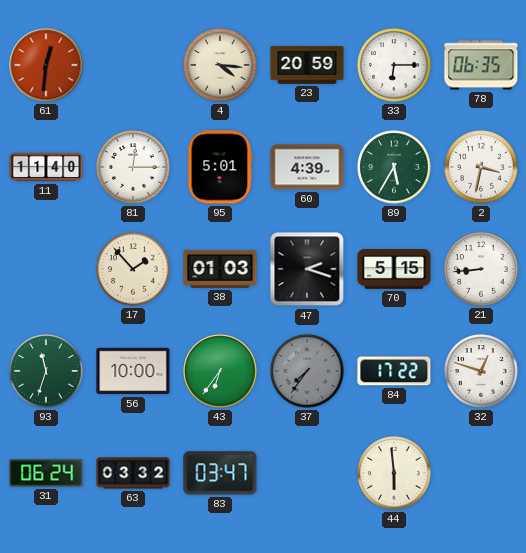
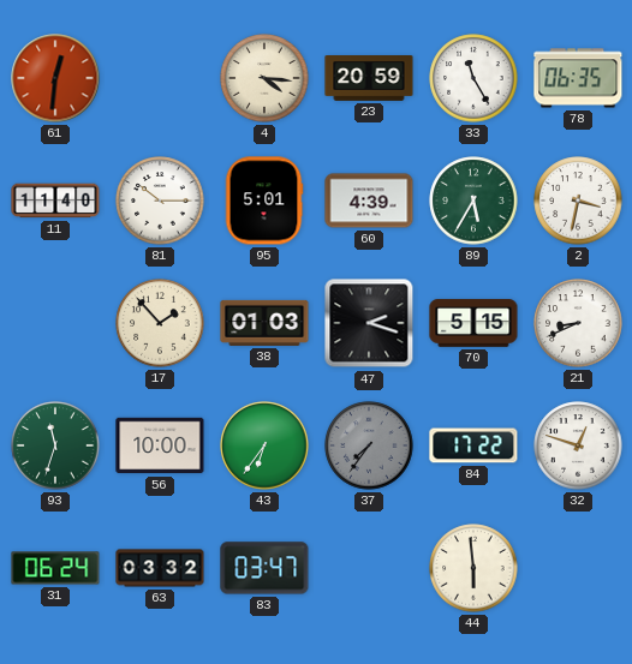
33: 6:15 -> 11:25 (473, 78)
81: 12:15 -> 10:15 (160, 201)
21: 8:44 -> 8:41 (578, 323)
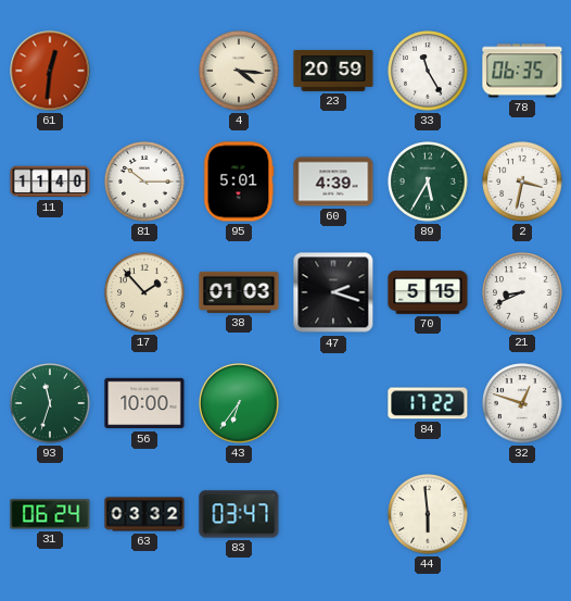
37: 7:36 -> none (369, 445)
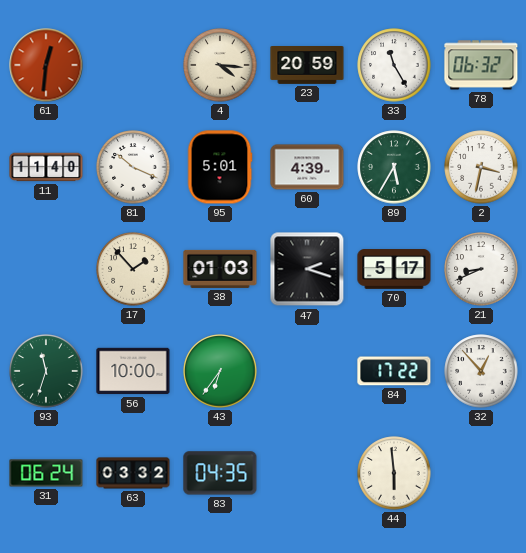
78: 06:35 -> 06:32 (481, 65)
81: 10:15 -> 10:19 (133, 167)
70: 5:15 -> 5:17 (394, 269)
32: 12:48 -> 12:53 (481, 371)
83: 03:47 -> 04:35 (220, 473)
